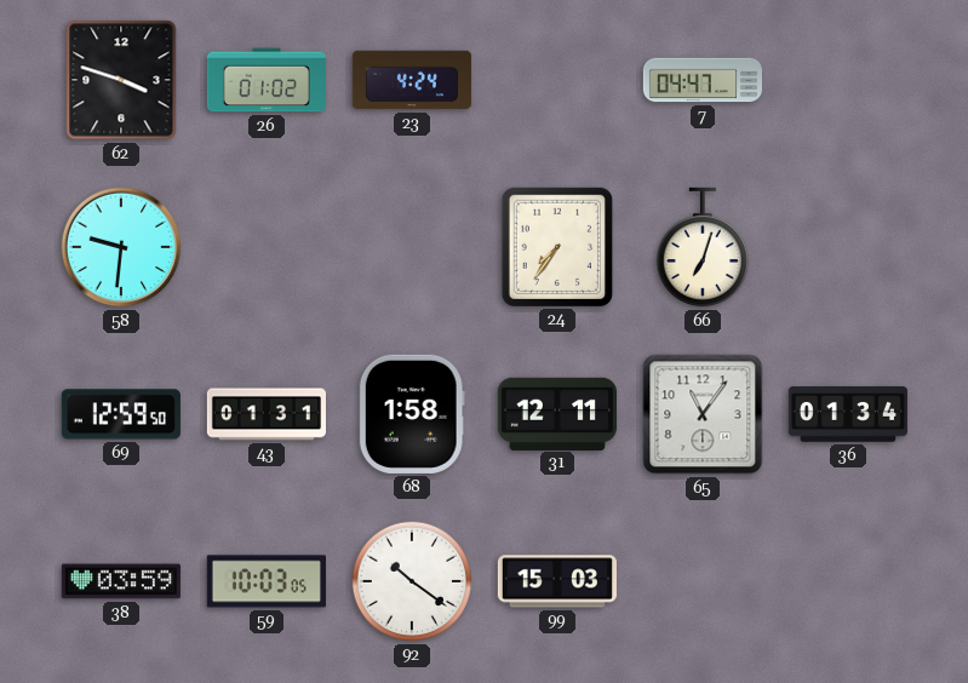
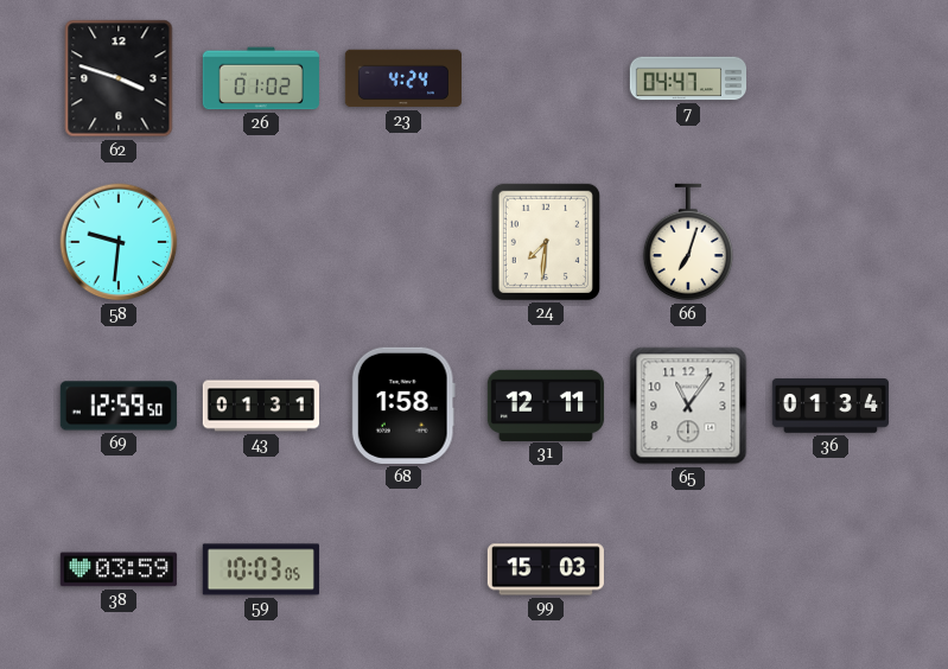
24: 7:36 -> 7:31 (546, 242)
92: 10:21 -> none (412, 581)
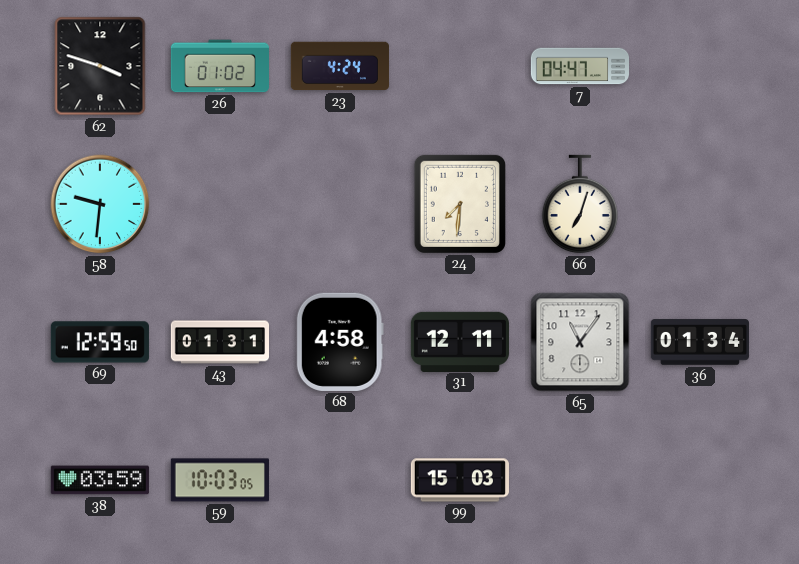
68: 1:58 -> 4:58 (340, 342)
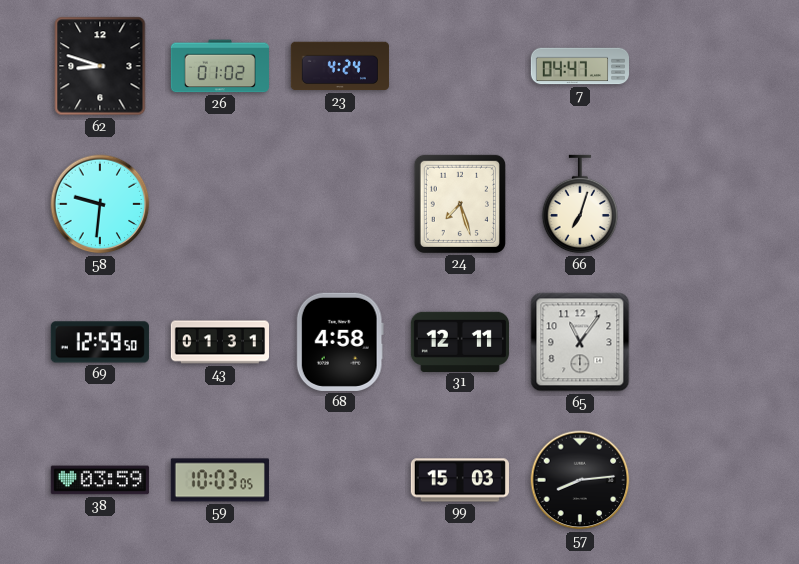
62: 3:48 -> 8:48 (100, 66)
24: 7:31 -> 7:27 (460, 204)
36: 01:34 -> none (700, 342)
57: none -> 8:14 (580, 480)
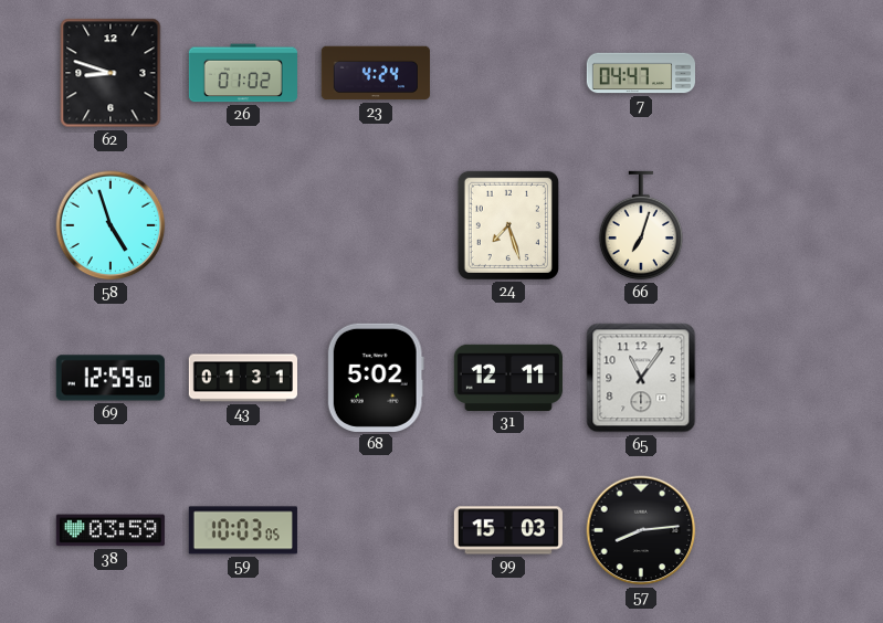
58: 9:31 -> 4:57 (111, 225)
68: 4:58 -> 5:02 (376, 378)
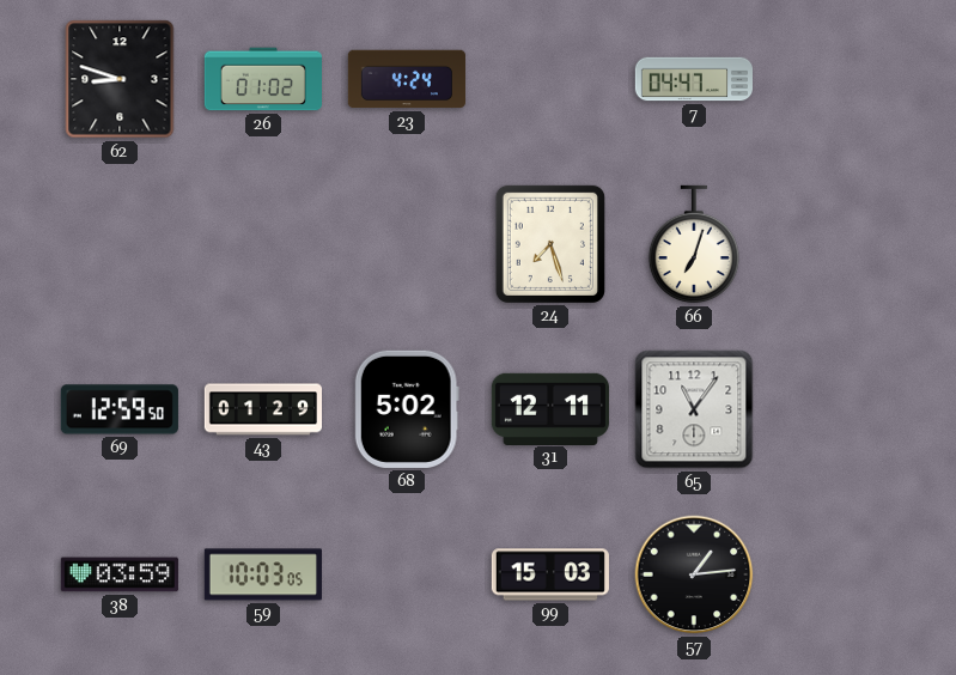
58: 4:57 -> none (111, 225)
43: 01:31 -> 01:29 (262, 409)
57: 8:14 -> 1:14 (694, 574)
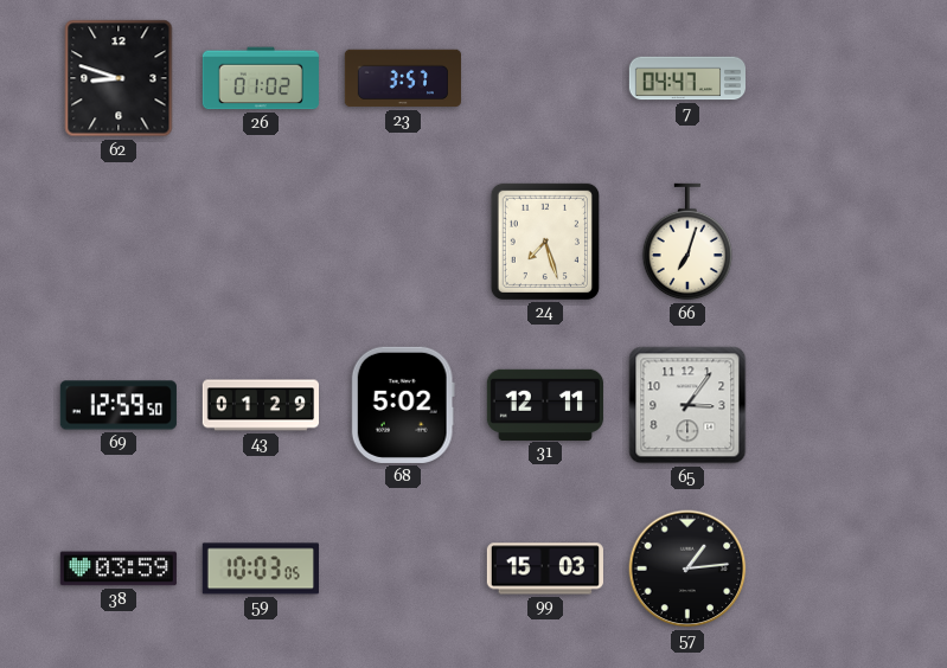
23: 4:24 -> 3:57 (403, 78)
65: 11:06 -> 3:06 (687, 405)
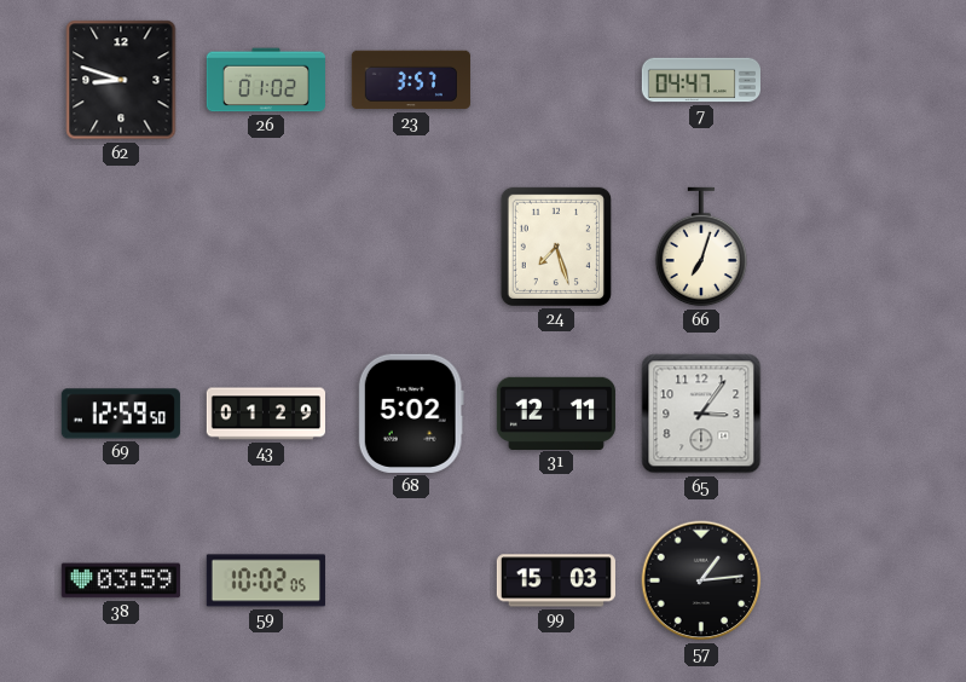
59: 10:03 -> 10:02 (266, 580)
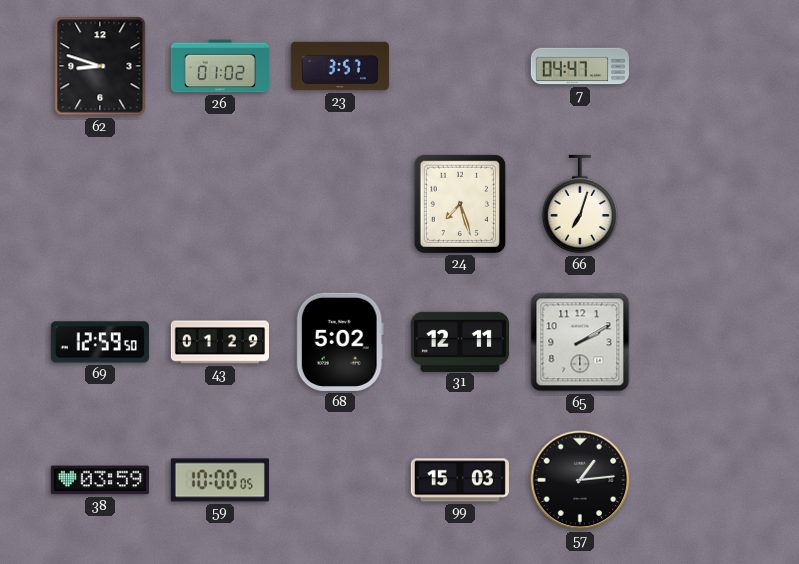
65: 3:06 -> 2:10 (580, 342)
59: 10:02 -> 10:00 (220, 480)
